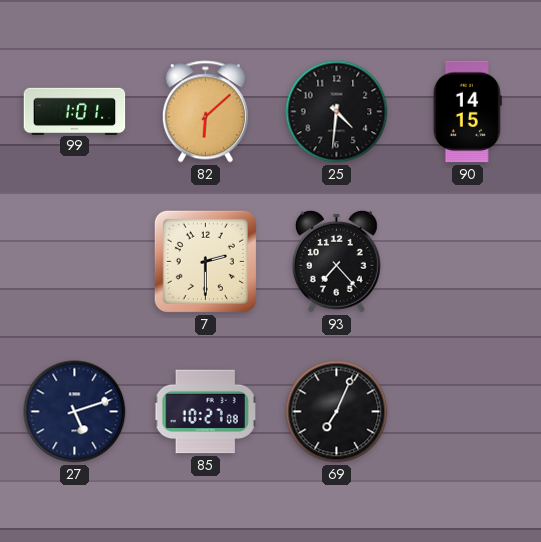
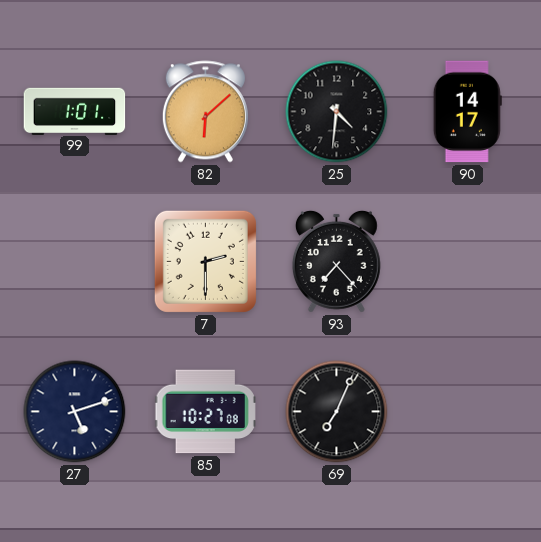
90: 14:15 -> 14:17 (467, 112)
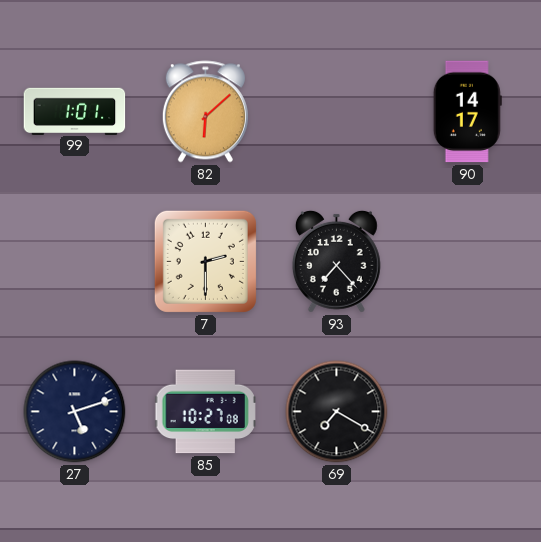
25: 4:31 -> none (337, 112)
69: 7:04 -> 7:20 (337, 412)
